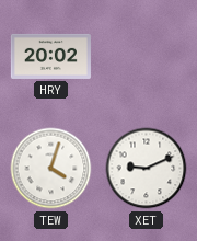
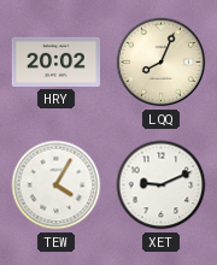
LQQ: none -> 8:04 (162, 63)
TEW: 4:03 -> 4:05 (57, 185)
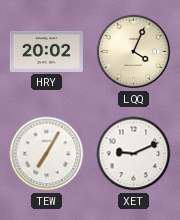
LQQ: 8:04 -> 4:04 (134, 52)
TEW: 4:05 -> 7:05 (47, 154)
